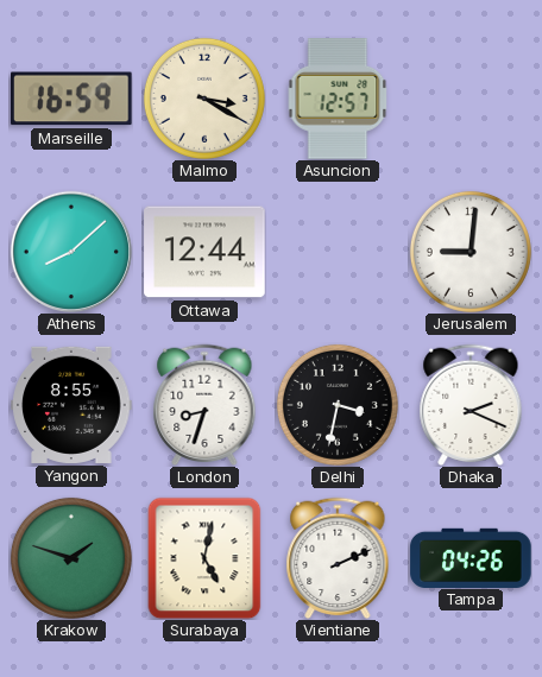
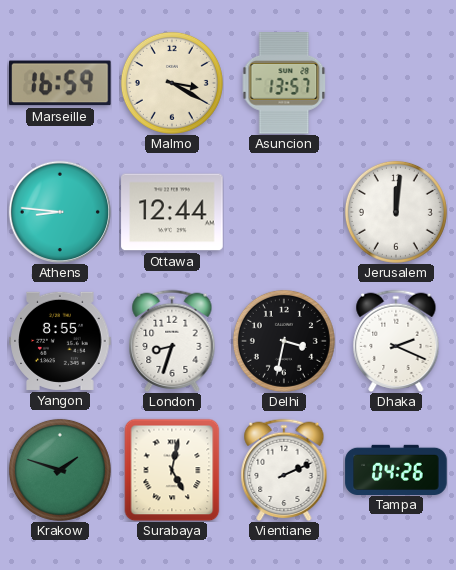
Asuncion: 12:57 -> 13:57 (284, 83)
Athens: 8:08 -> 8:46 (60, 212)
Jerusalem: 9:01 -> 12:01 (396, 212)
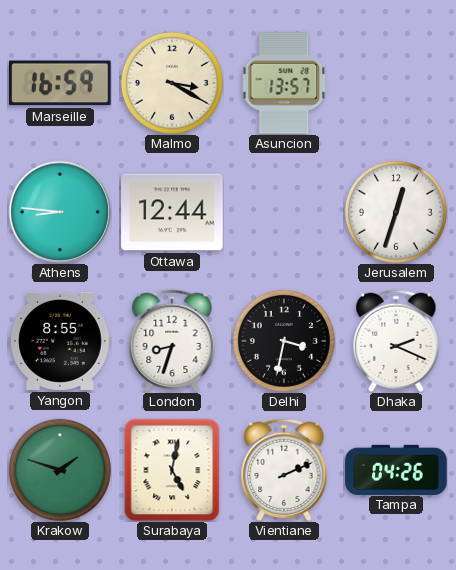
Jerusalem: 12:01 -> 12:33 (396, 212)
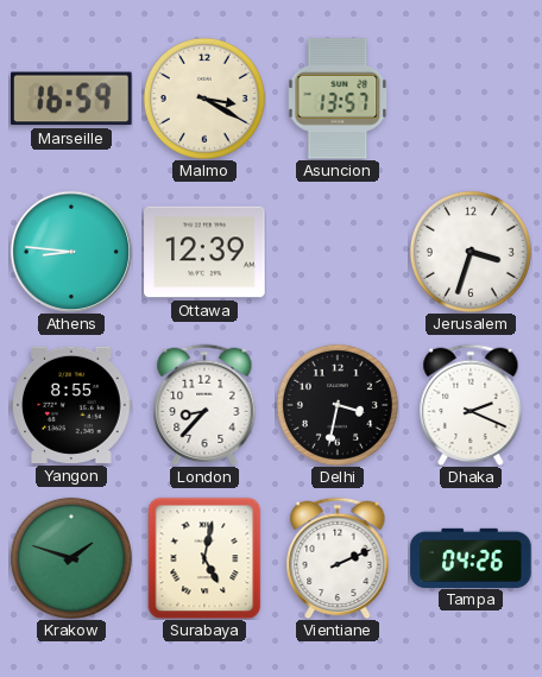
Ottawa: 12:44 -> 12:39 (204, 252)
Jerusalem: 12:33 -> 3:33 (471, 252)
London: 8:33 -> 8:37 (204, 405)
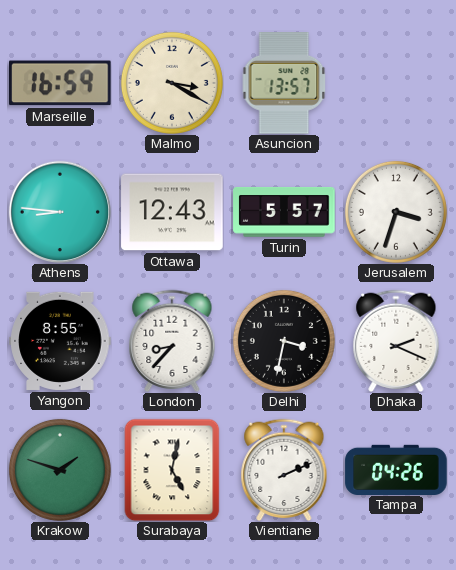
Ottawa: 12:39 -> 12:43 (172, 212)
Turin: none -> 5:57 (284, 213)
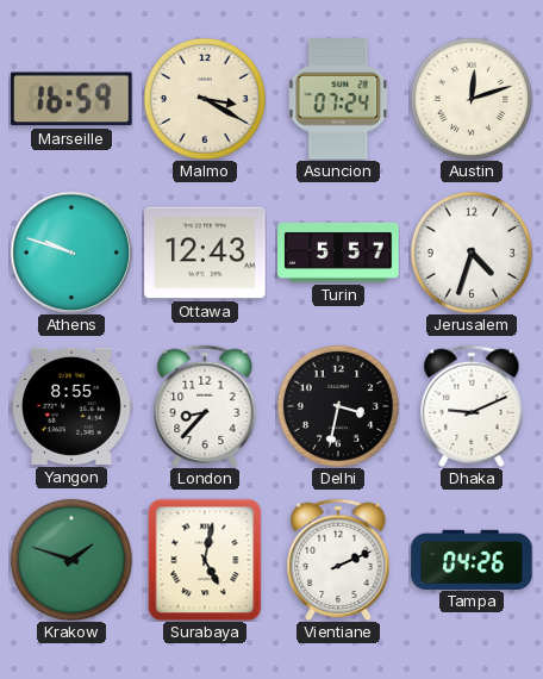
Asuncion: 13:57 -> 07:24 (338, 99)
Austin: none -> 12:12 (472, 99)
Athens: 8:46 -> 9:48 (71, 253)
Jerusalem: 3:33 -> 4:33 (472, 253)
Dhaka: 2:19 -> 9:11 (472, 406)
